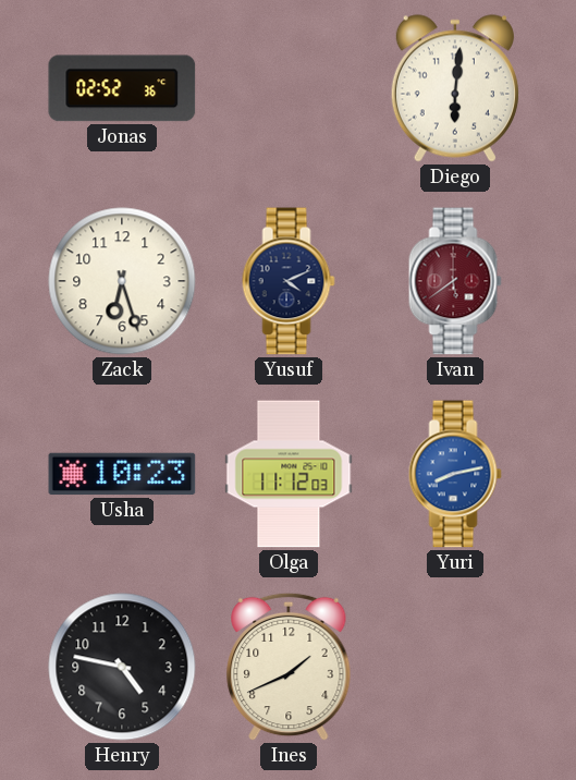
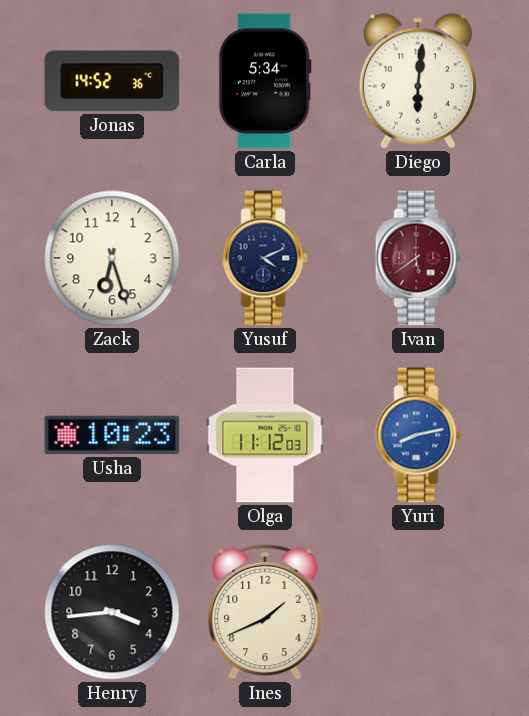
Jonas: 02:52 -> 14:52 (112, 81)
Carla: none -> 5:34 (265, 81)
Henry: 4:47 -> 3:44 (112, 612)
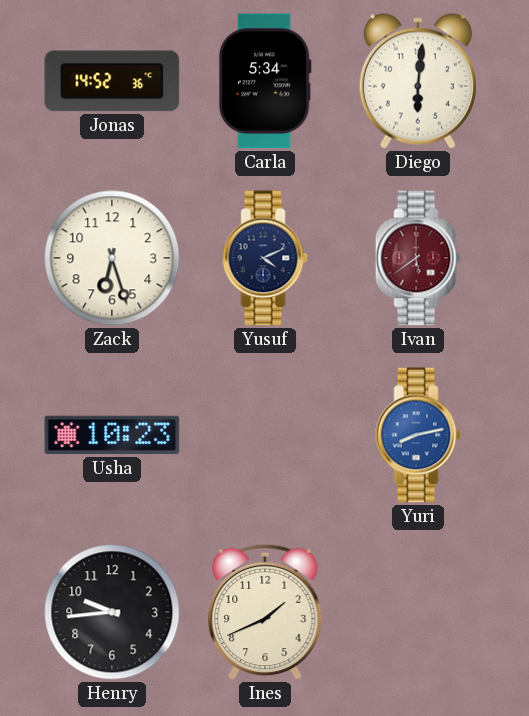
Olga: 11:12 -> none (265, 435)
Henry: 3:44 -> 9:44 (112, 612)
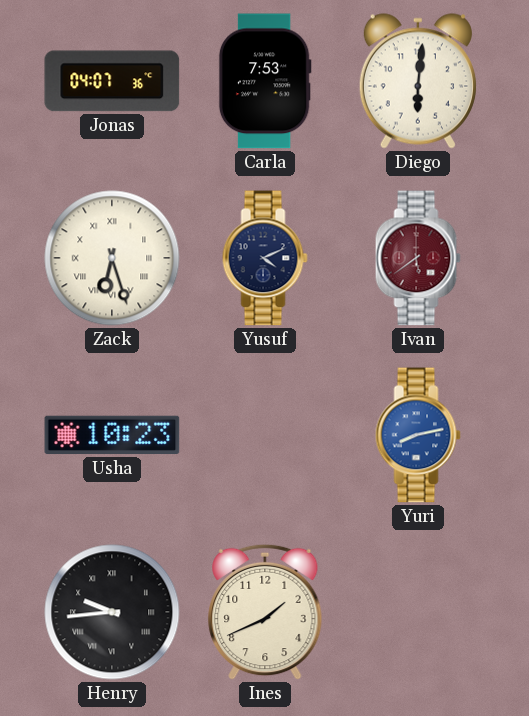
Jonas: 14:52 -> 04:07 (112, 81)
Carla: 5:34 -> 7:53 (265, 81)
Zack numerals: Arabic -> Roman (112, 258)
Henry numerals: Arabic -> Roman (112, 612)
